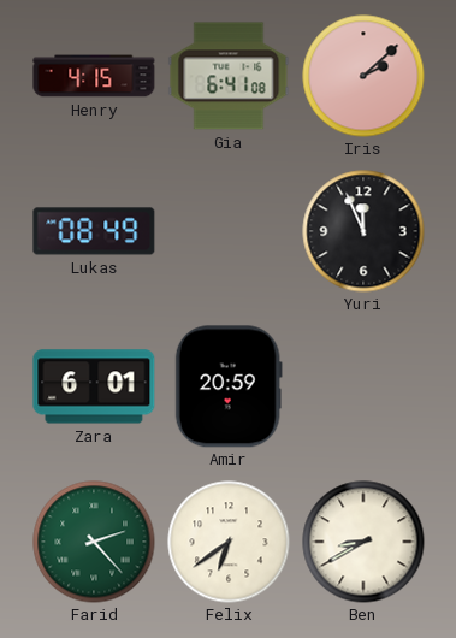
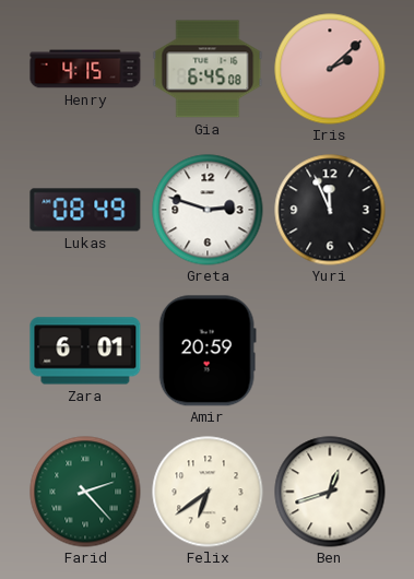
Gia: 6:41 -> 6:45 (208, 69)
Greta: none -> 2:48 (208, 210)
Ben: 8:40 -> 12:42 (330, 492)
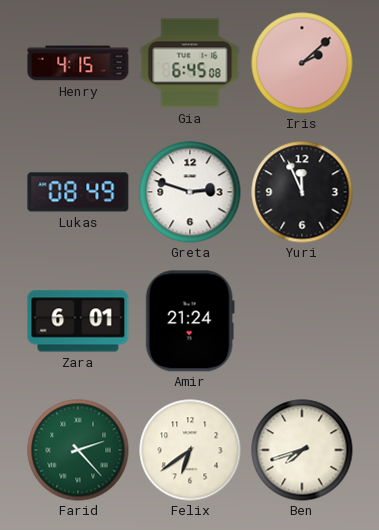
Amir: 20:59 -> 21:24 (190, 321)
Ben: 12:42 -> 7:42 (302, 450)
